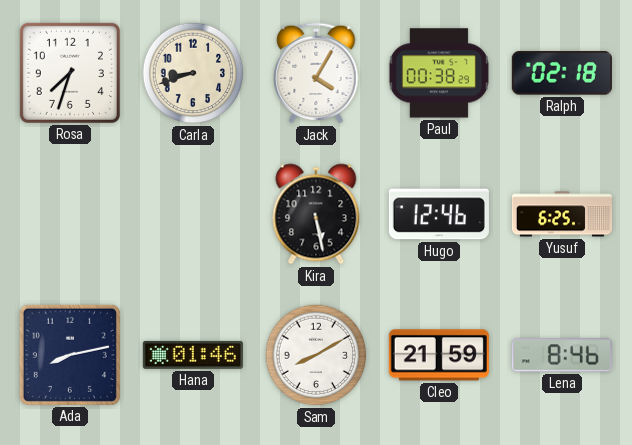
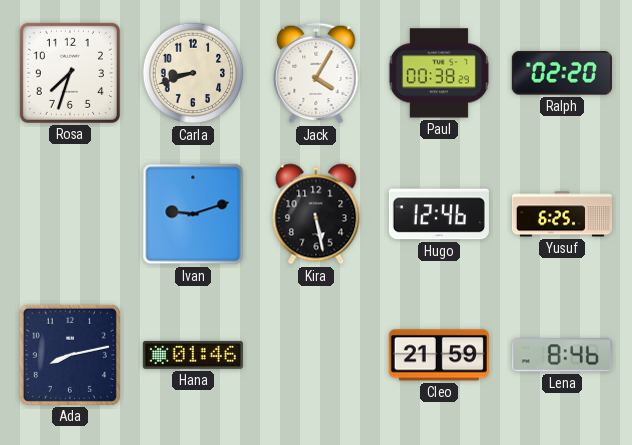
Ralph: 02:18 -> 02:20 (562, 73)
Ivan: none -> 9:12 (193, 214)
Sam: 8:10 -> none (316, 355)
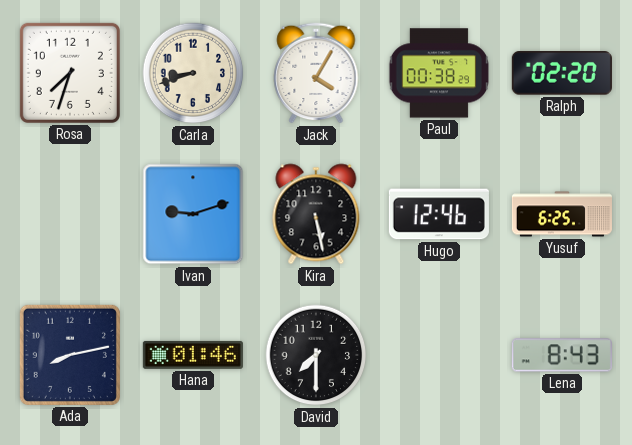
David: none -> 7:30 (316, 355)
Cleo: 21:59 -> none (439, 355)
Lena: 8:46 -> 8:43 (562, 355)
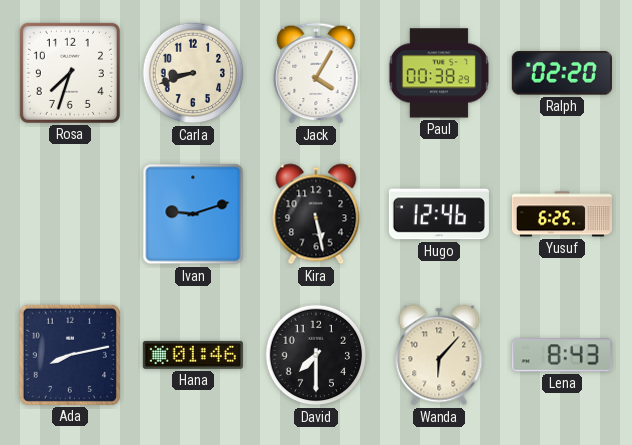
Wanda: none -> 6:07 (439, 355)
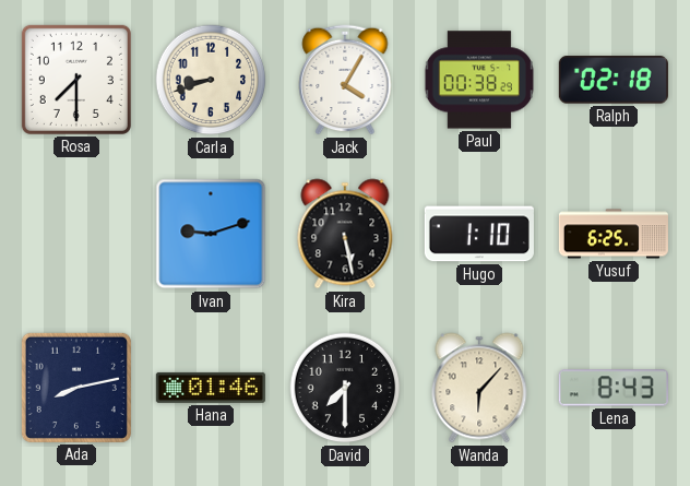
Rosa: 7:33 -> 7:30 (76, 80)
Ralph: 02:20 -> 02:18 (614, 80)
Hugo: 12:46 -> 1:10 (479, 234)
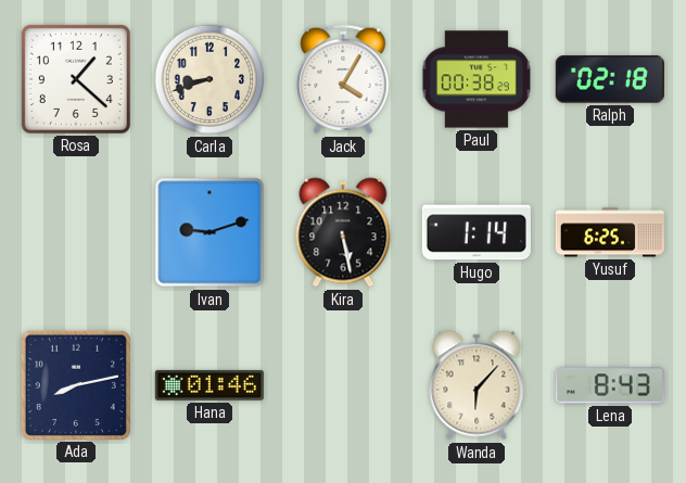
Rosa: 7:30 -> 1:22 (76, 79)
Hugo: 1:10 -> 1:14 (477, 232)
David: 7:30 -> none (345, 388)
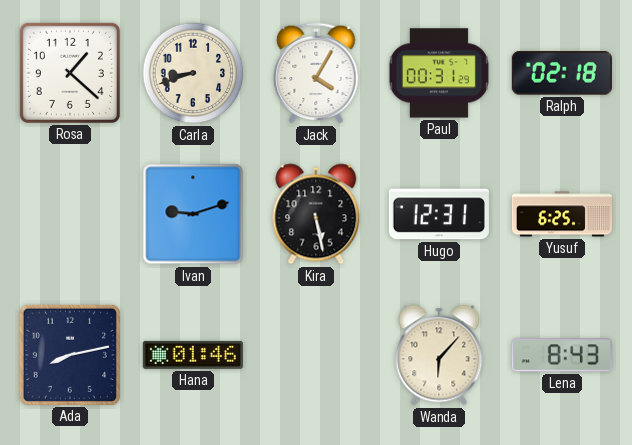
Paul: 00:38 -> 00:31 (439, 73)
Hugo: 1:14 -> 12:31 (439, 214)
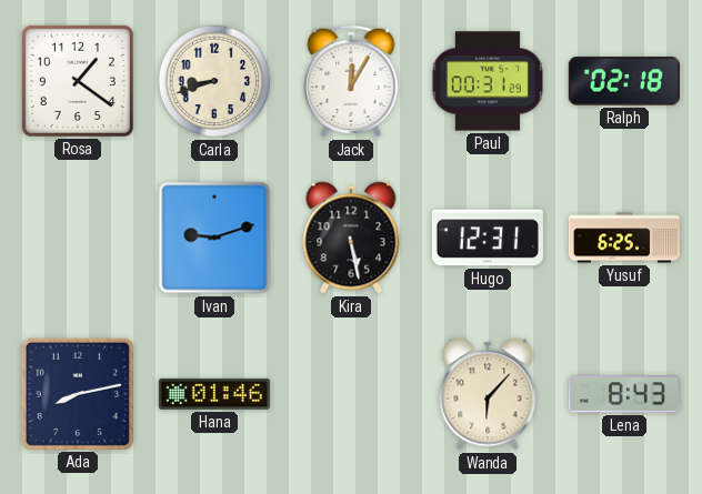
Rosa: 1:22 -> 1:21 (78, 81)
Jack: 4:05 -> 12:05 (351, 81)
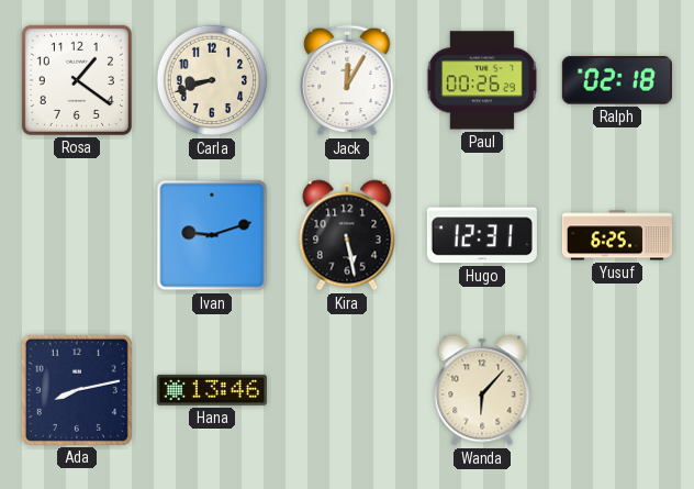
Paul: 00:31 -> 00:26 (482, 80)
Hana: 01:46 -> 13:46 (212, 390)
Lena: 8:43 -> none (624, 394)
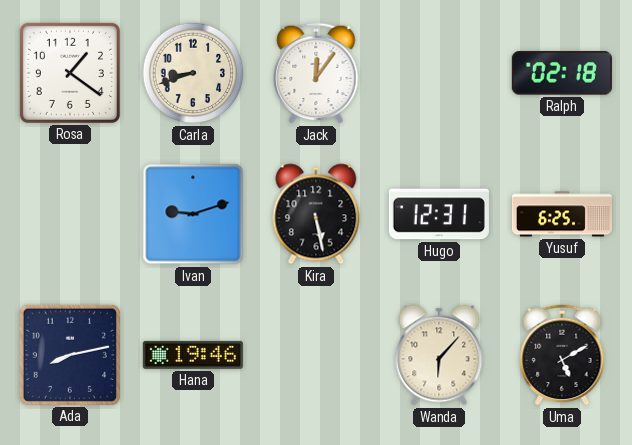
Jack: 12:05 -> 12:06 (316, 73)
Paul: 00:26 -> none (482, 80)
Hana: 13:46 -> 19:46 (193, 355)
Uma: none -> 5:10 (562, 355)
